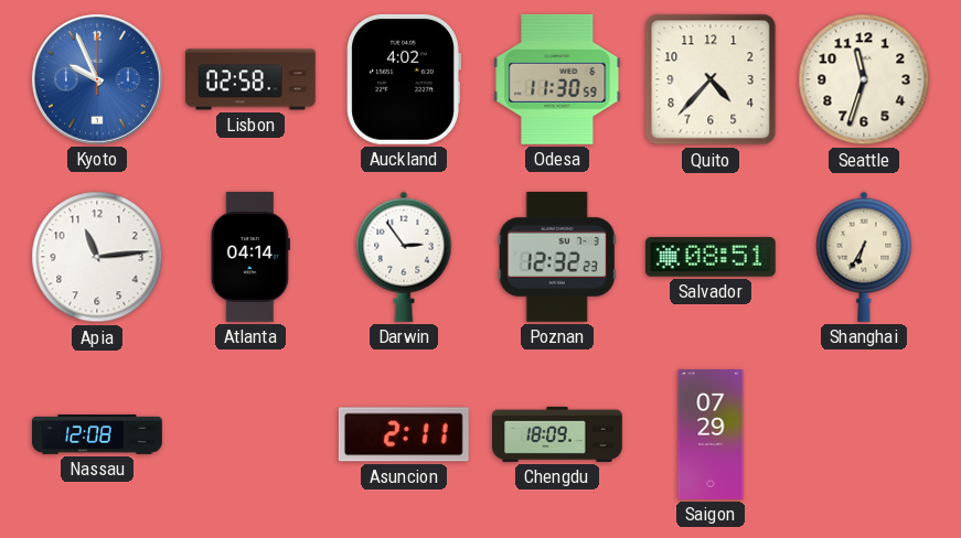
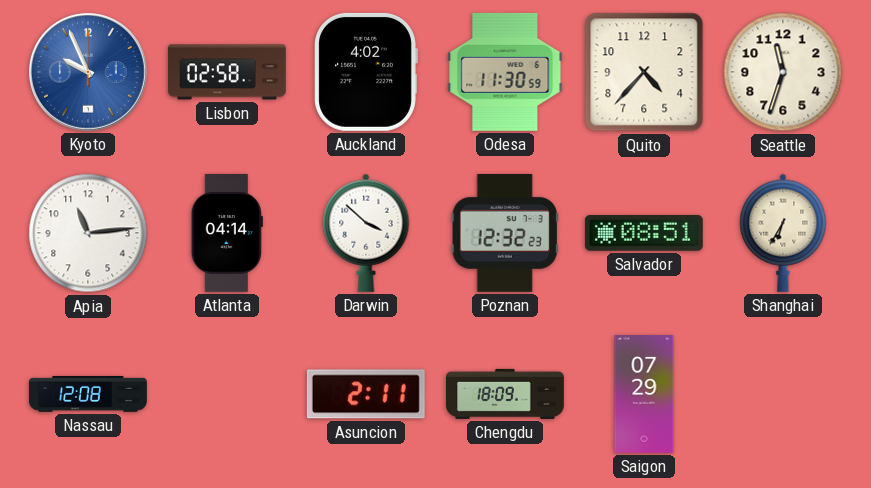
Darwin: 2:54 -> 3:52 (366, 233)
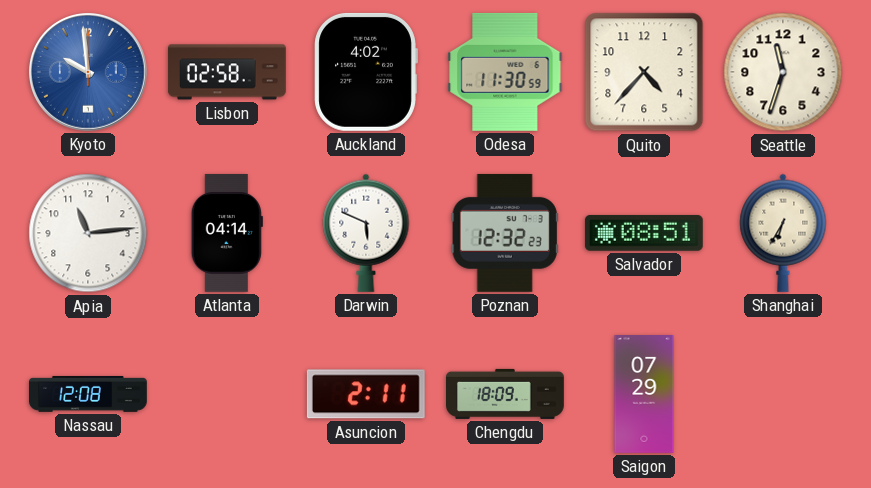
Kyoto: 9:56 -> 9:59 (88, 72)
Darwin: 3:52 -> 5:49 (366, 233)
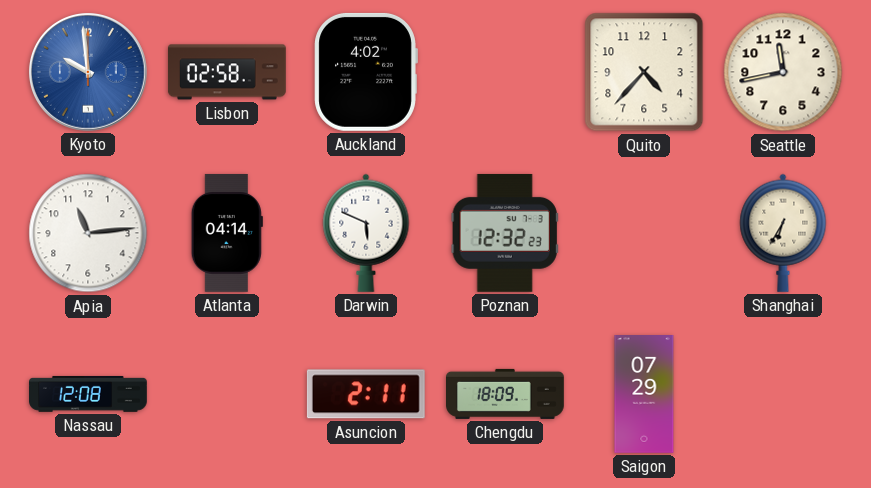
Odesa: 11:30 -> none (505, 72)
Seattle: 11:33 -> 11:43 (783, 72)
Salvador: 08:51 -> none (644, 233)
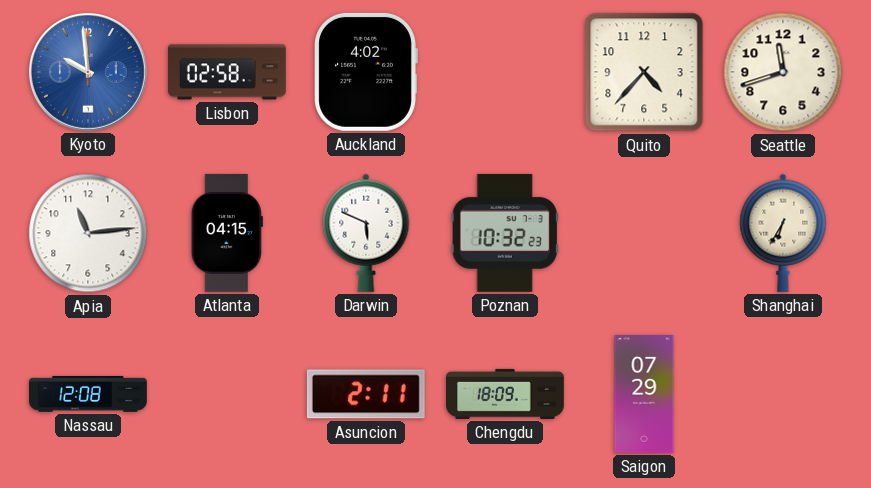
Seattle: 11:43 -> 11:42 (783, 72)
Atlanta: 04:14 -> 04:15 (227, 233)
Poznan: 12:32 -> 10:32 (505, 233)
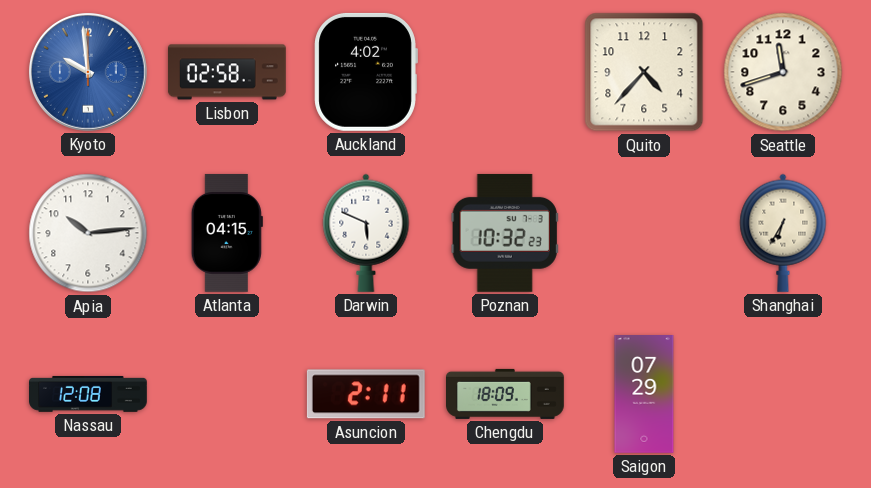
Apia: 11:14 -> 10:14 (88, 233)
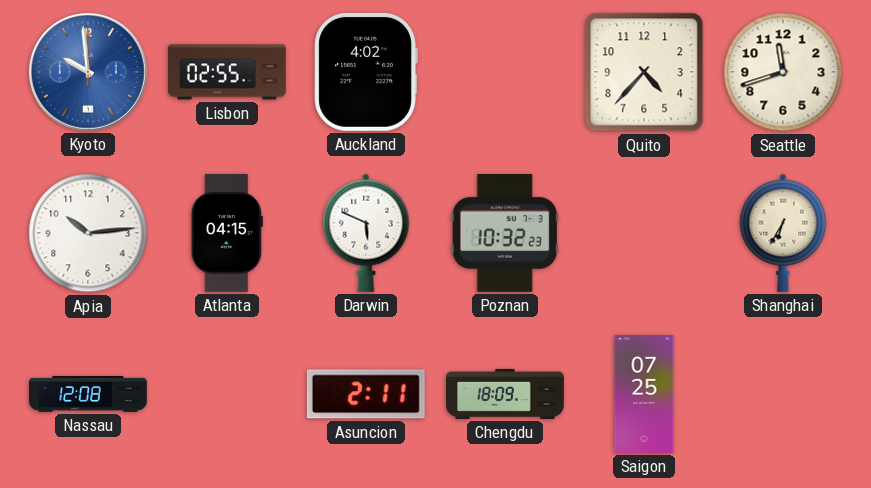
Lisbon: 02:58 -> 02:55 (227, 72)
Saigon: 07:29 -> 07:25 (644, 395)
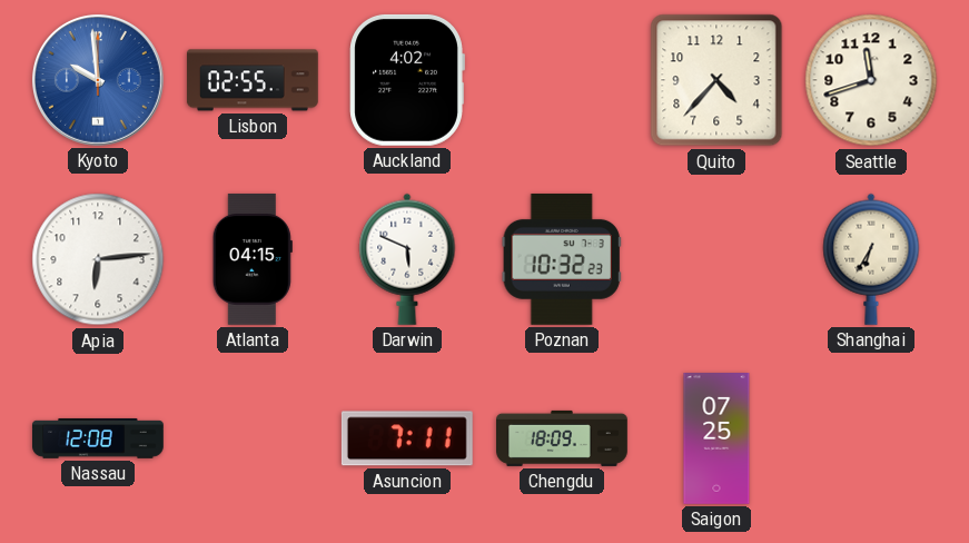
Apia: 10:14 -> 6:14 (98, 259)
Asuncion: 2:11 -> 7:11 (407, 438)
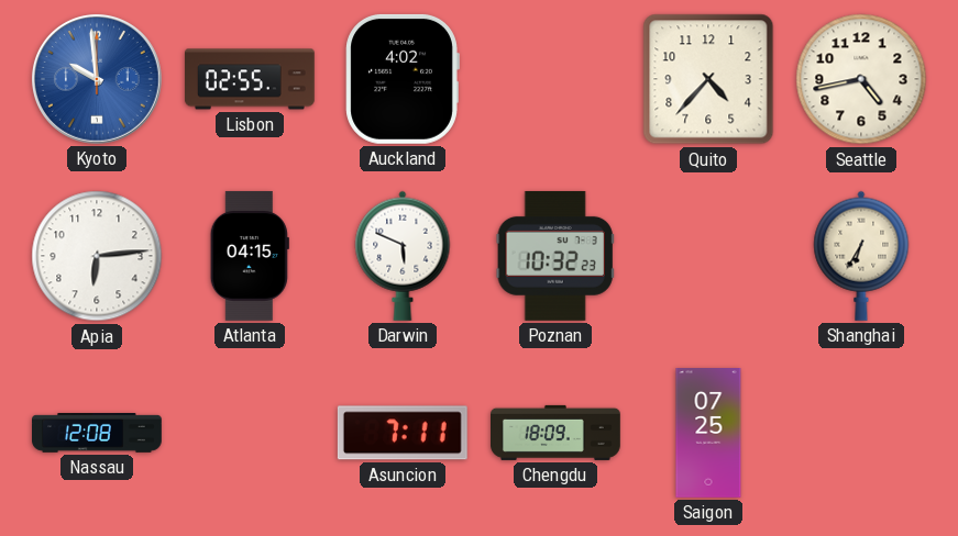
Seattle: 11:42 -> 4:43 (861, 79)
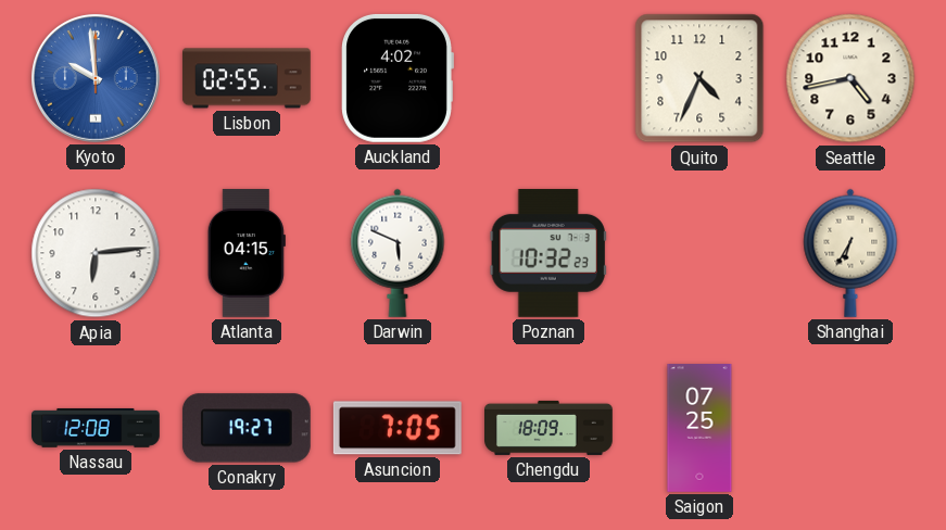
Quito: 4:37 -> 4:34 (699, 78)
Conakry: none -> 19:27 (247, 428)
Asuncion: 7:11 -> 7:05 (398, 428)
